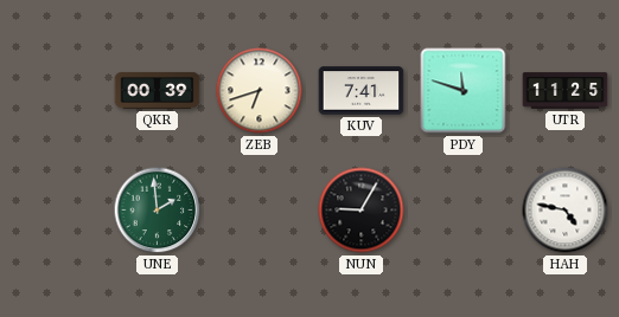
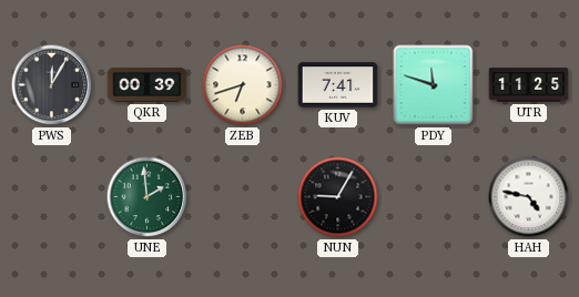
PWS: none -> 12:05 (52, 85)
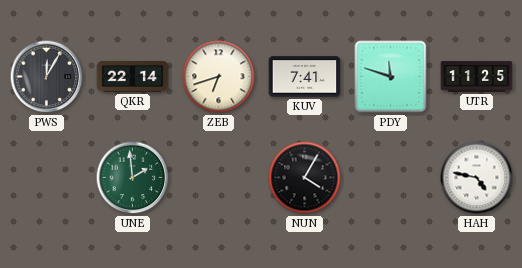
QKR: 00:39 -> 22:14 (133, 76)
NUN: 9:05 -> 4:05 (305, 178)
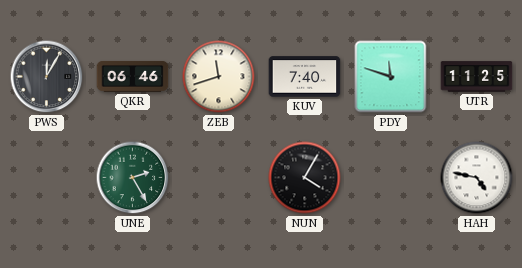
QKR: 22:14 -> 06:46 (133, 76)
ZEB: 6:42 -> 11:42 (219, 77)
KUV: 7:41 -> 7:40 (305, 77)
UNE: 1:59 -> 2:25 (133, 178)
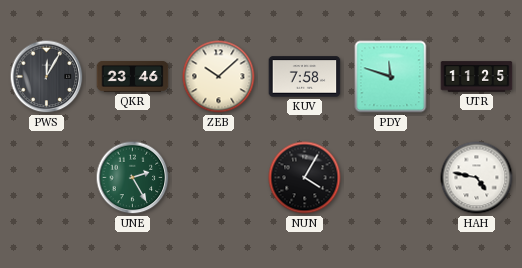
QKR: 06:46 -> 23:46 (133, 76)
ZEB: 11:42 -> 10:08 (219, 77)
KUV: 7:40 -> 7:58 (305, 77)
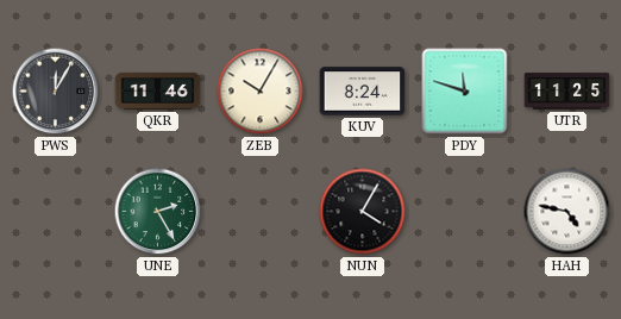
QKR: 23:46 -> 11:46 (158, 90)
ZEB: 10:08 -> 10:05 (261, 92)
KUV: 7:58 -> 8:24 (363, 92)
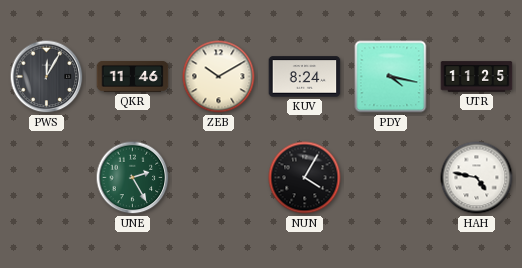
ZEB: 10:05 -> 10:10 (219, 77)
PDY: 11:48 -> 4:17 (391, 77)
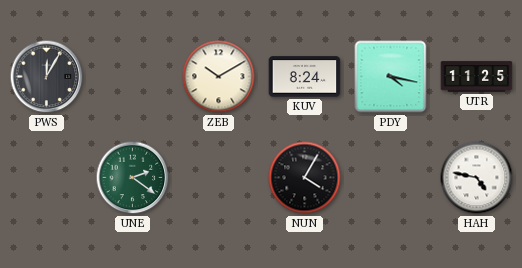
QKR: 11:46 -> none (133, 76)
UNE: 2:25 -> 2:21 (133, 178)
